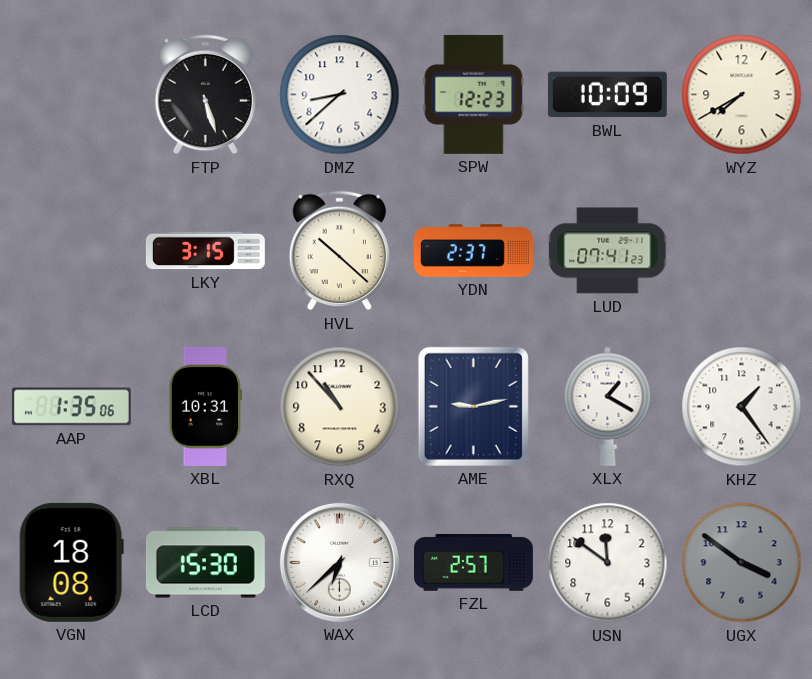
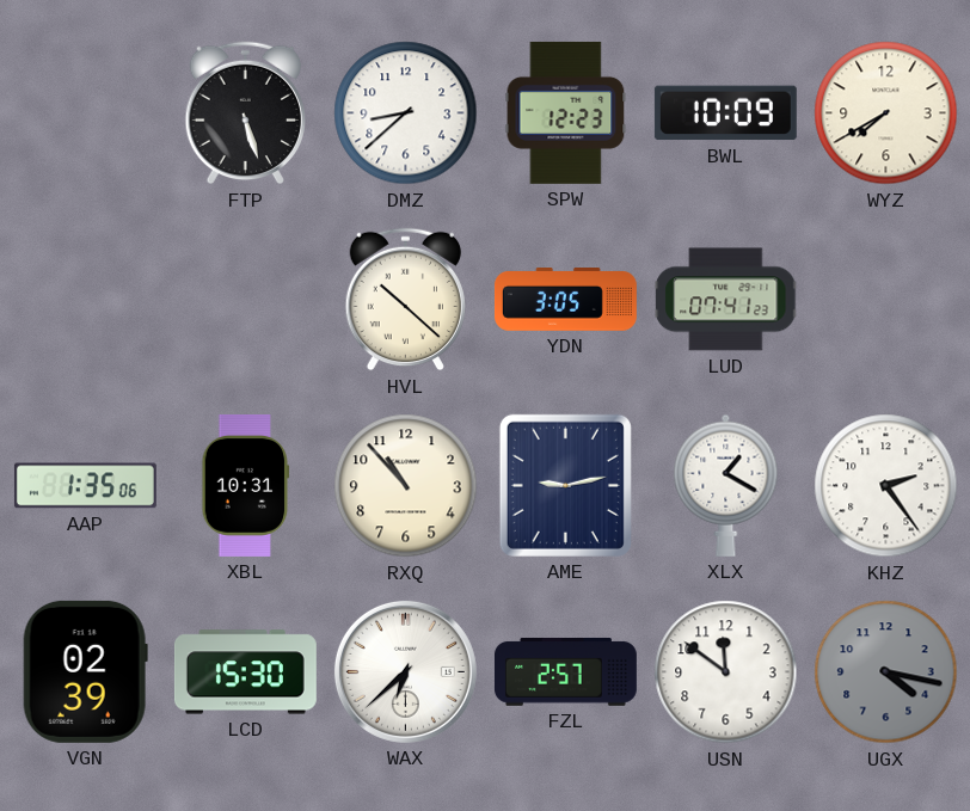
LKY: 3:15 -> none (205, 251)
YDN: 2:37 -> 3:05 (565, 300)
KHZ: 1:24 -> 2:24 (886, 486)
VGN: 18:08 -> 02:39 (85, 671)
UGX: 3:51 -> 4:17 (886, 672)
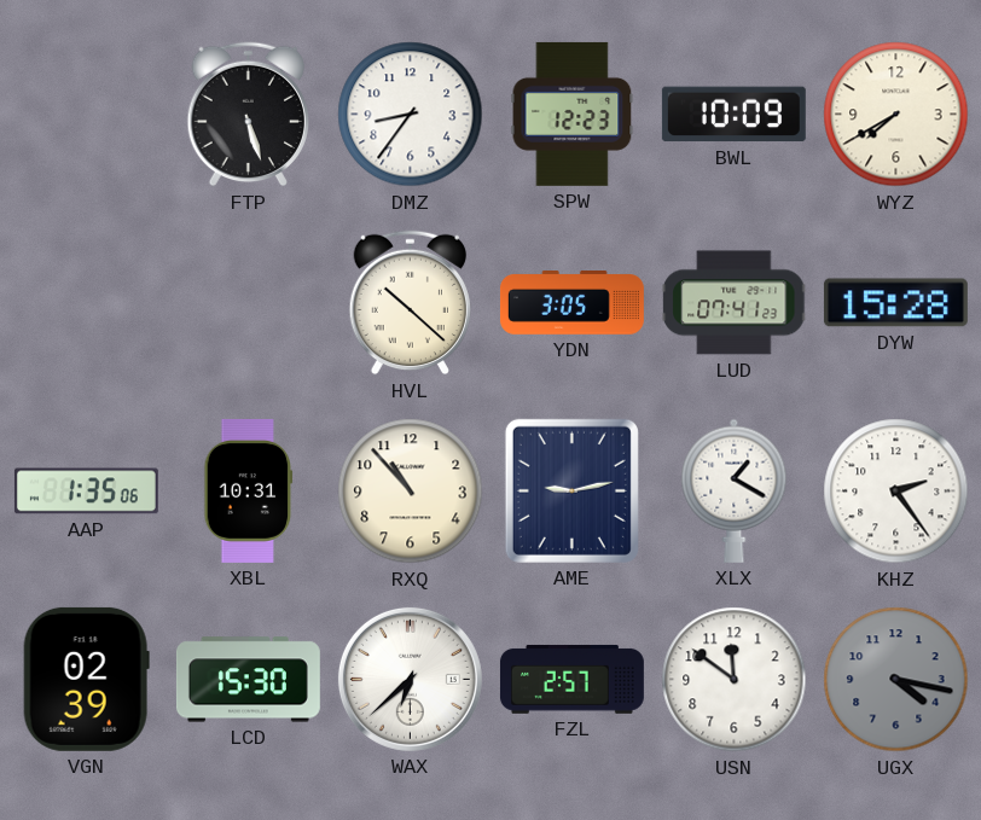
DMZ: 8:38 -> 8:36 (411, 115)
DYW: none -> 15:28 (895, 303)
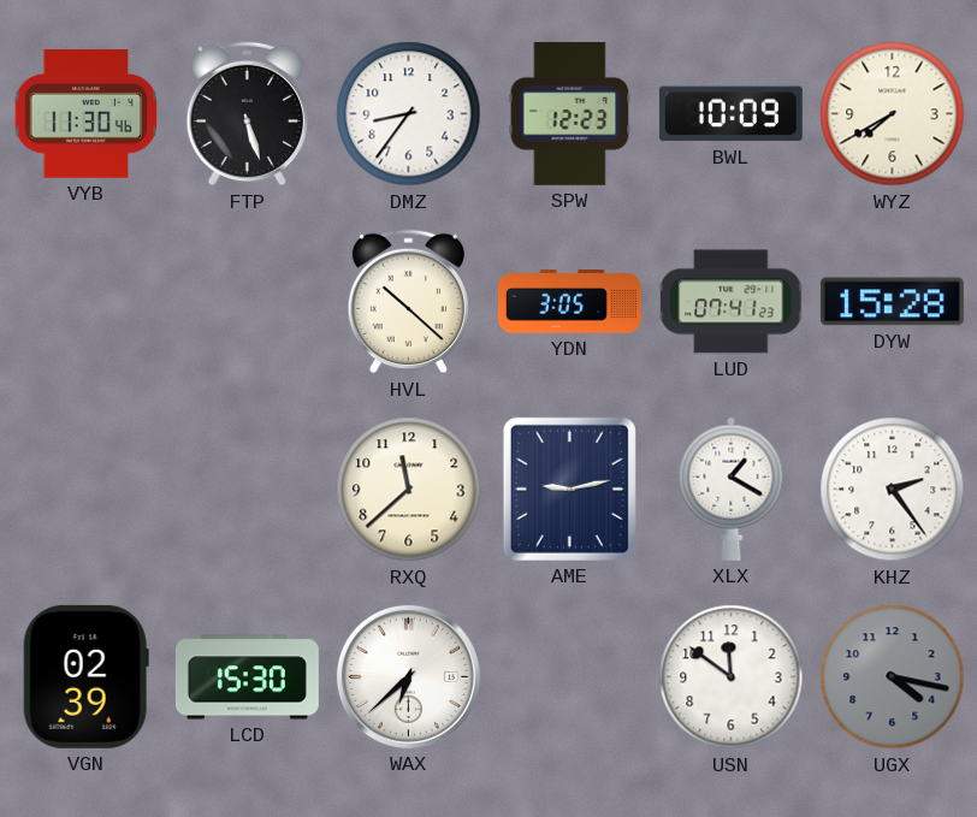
VYB: none -> 11:30 (87, 114)
AAP: 1:35 -> none (86, 492)
XBL: 10:31 -> none (249, 490)
RXQ: 10:53 -> 11:38 (409, 490)
FZL: 2:57 -> none (571, 679)
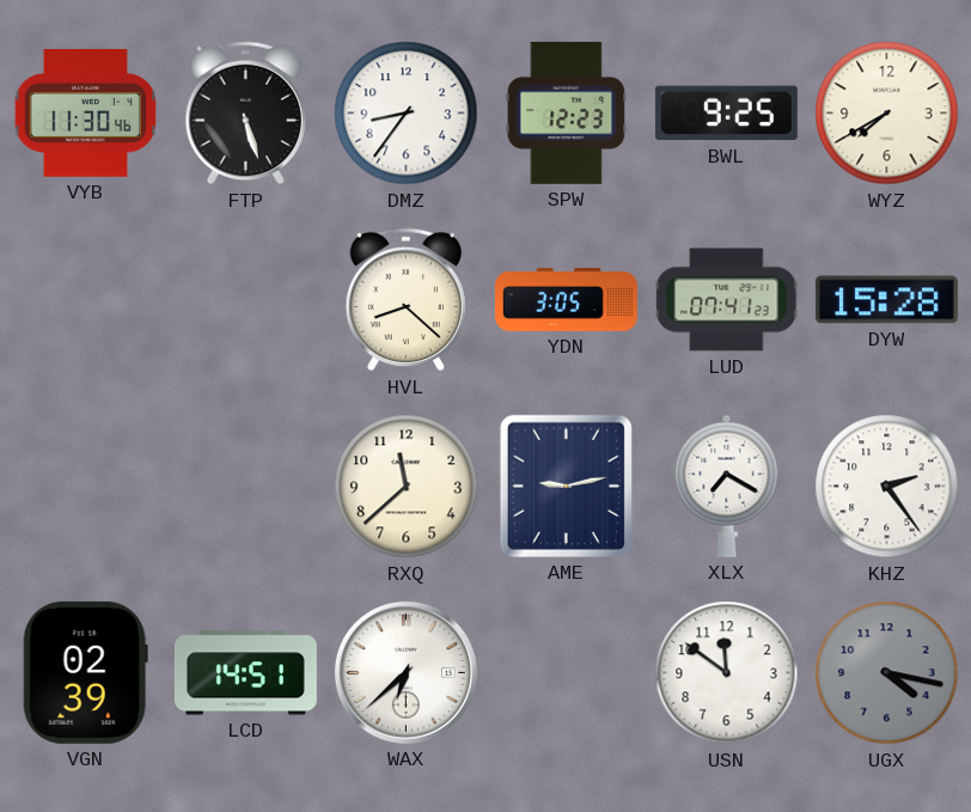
BWL: 10:09 -> 9:25 (726, 114)
HVL: 10:22 -> 8:22 (405, 300)
XLX: 1:20 -> 7:20 (727, 486)
LCD: 15:30 -> 14:51 (245, 673)
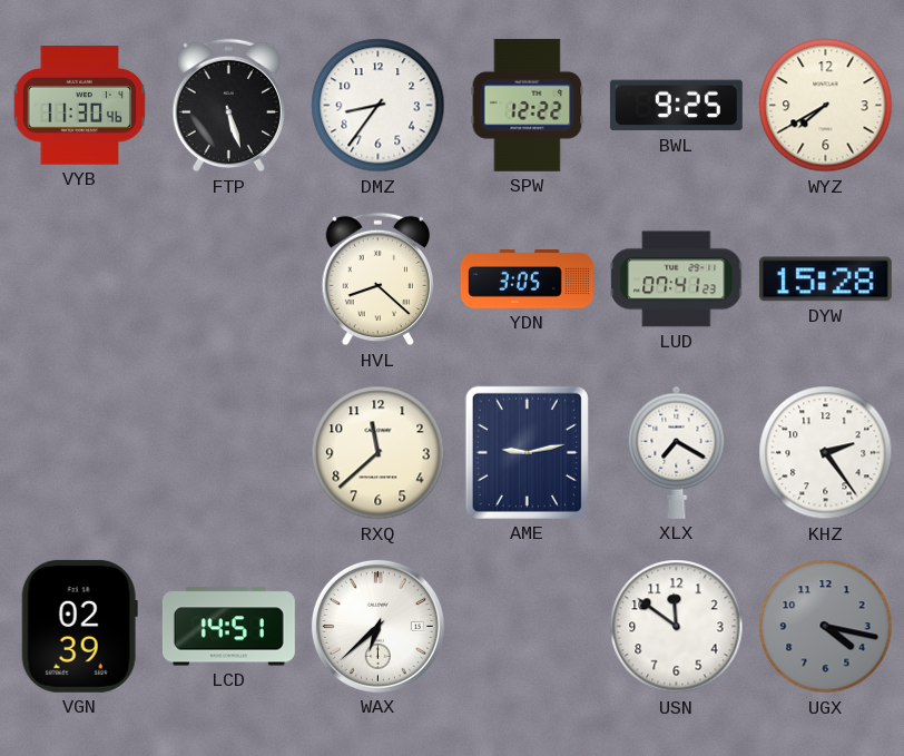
SPW: 12:23 -> 12:22 (528, 105)
